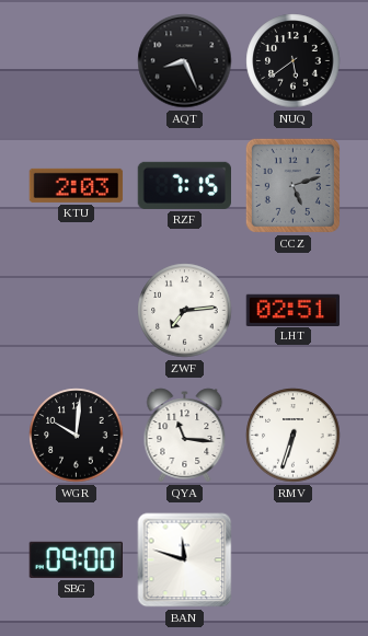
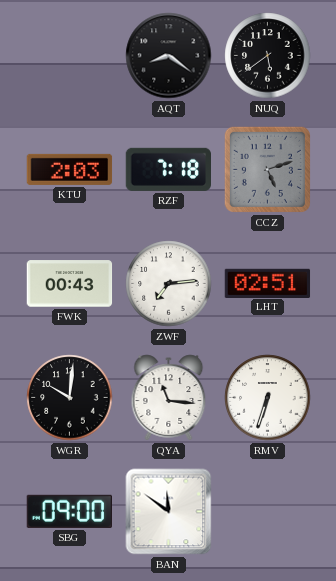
AQT: 8:26 -> 8:21 (169, 56)
RZF: 7:15 -> 7:18 (168, 169)
FWK: none -> 00:43 (70, 284)
BAN: 11:48 -> 11:51 (169, 512)
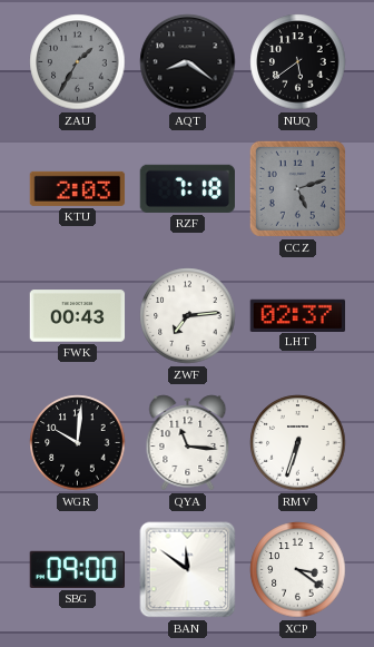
ZAU: none -> 1:35 (78, 62)
LHT: 02:51 -> 02:37 (298, 315)
XCP: none -> 3:21 (298, 570)
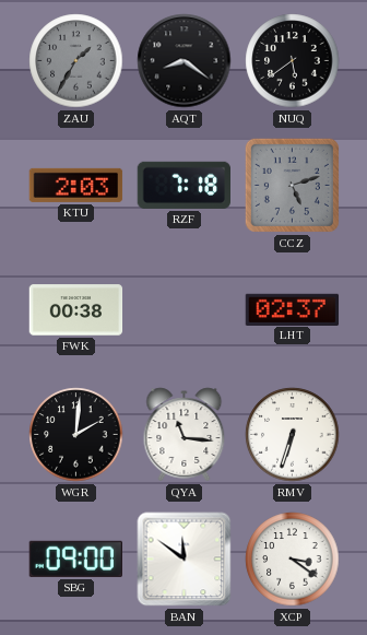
FWK: 00:43 -> 00:38 (76, 310)
ZWF: 7:14 -> none (188, 316)
WGR: 10:01 -> 2:01 (76, 435)
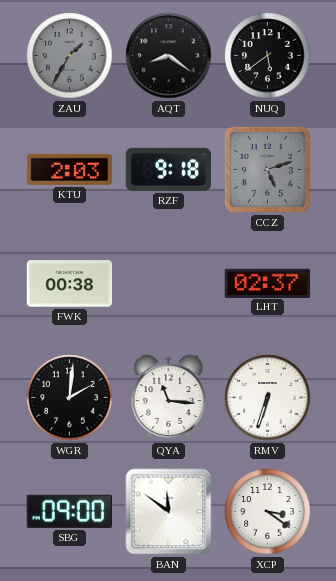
RZF: 7:18 -> 9:18 (168, 169)
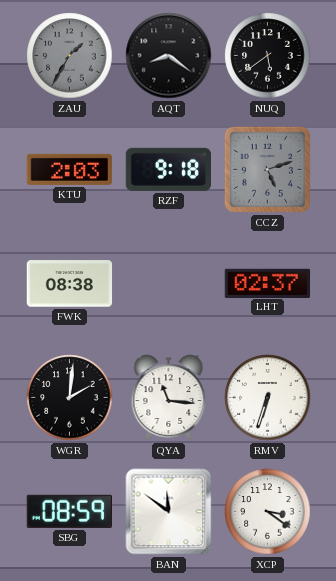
FWK: 00:38 -> 08:38 (70, 284)
SBG: 09:00 -> 08:59 (69, 511)
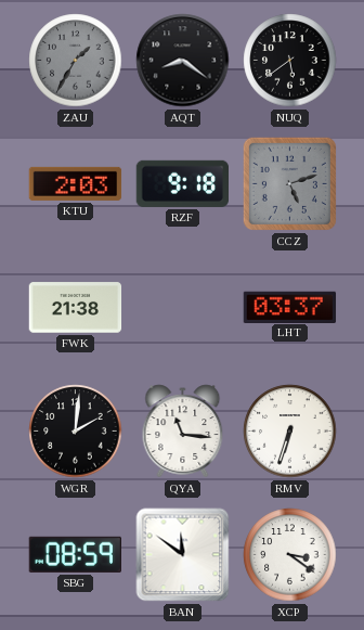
FWK: 08:38 -> 21:38 (76, 308)
LHT: 02:37 -> 03:37 (290, 307)
